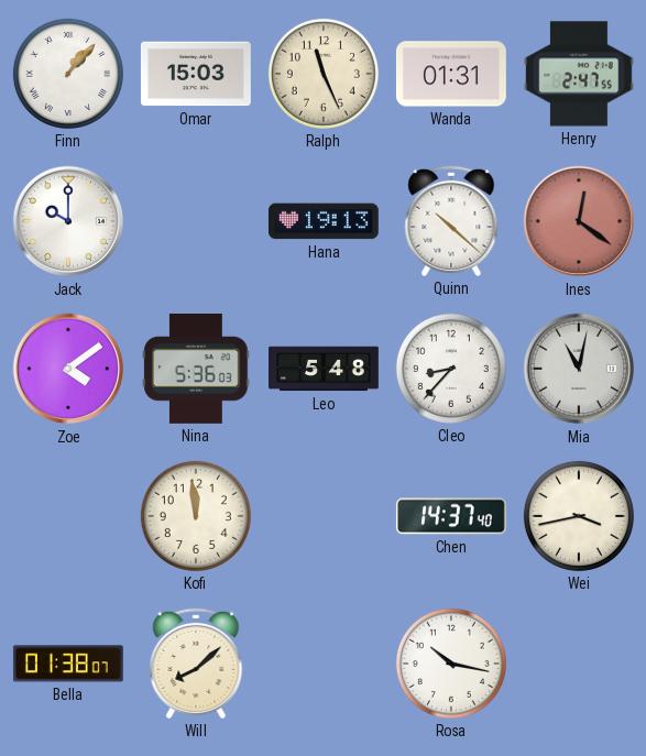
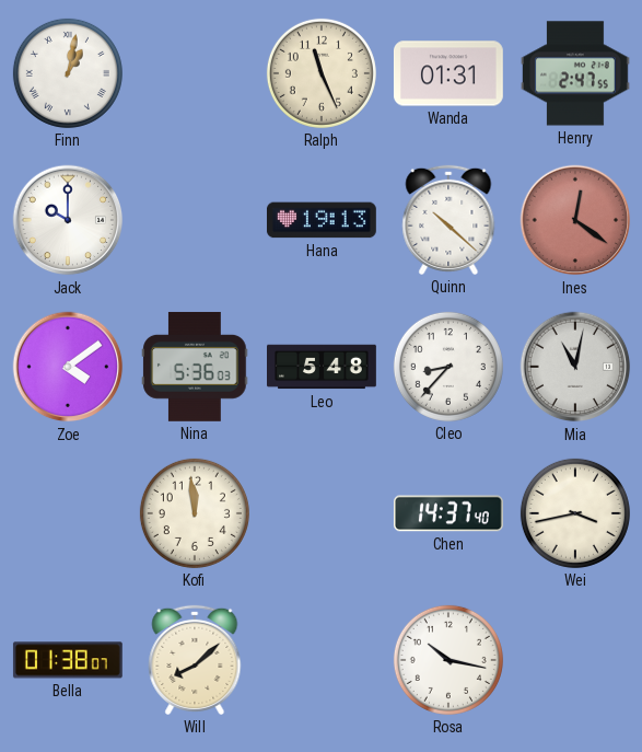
Finn: 1:07 -> 1:02 (68, 73)
Omar: 15:03 -> none (196, 74)
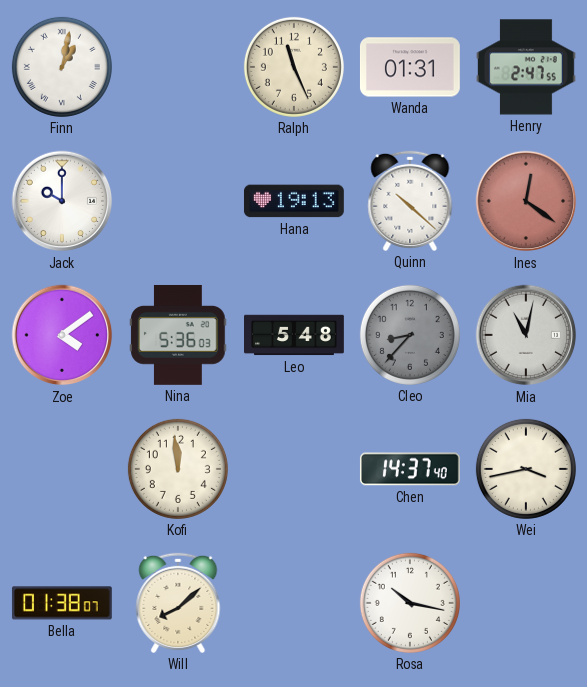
Cleo dial: white -> grey (410, 335)
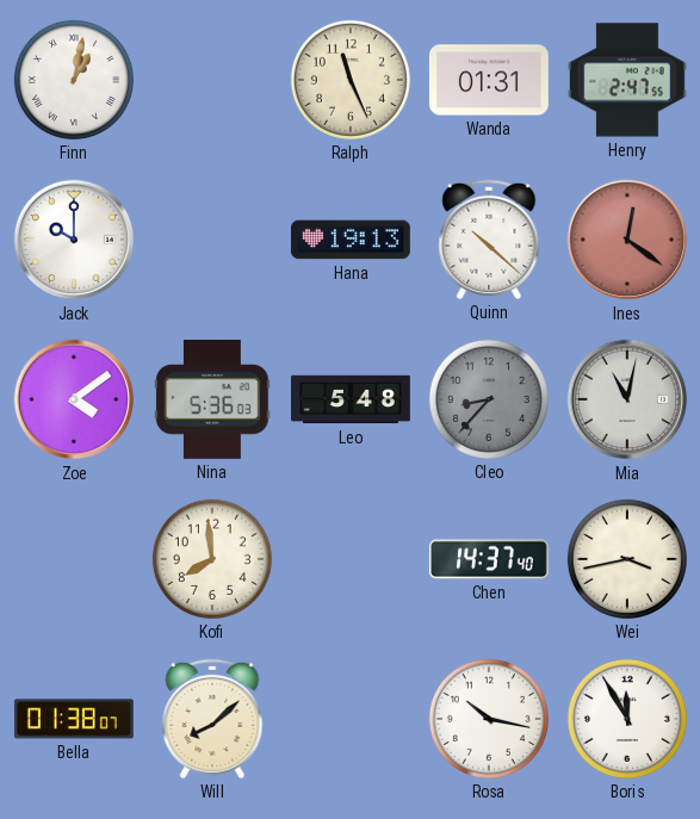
Kofi: 11:59 -> 7:59 (212, 559)
Boris: none -> 11:55 (627, 719)
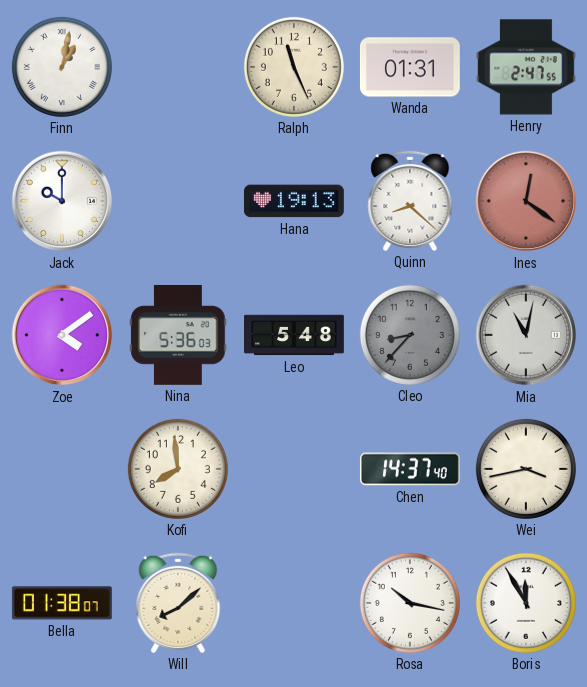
Quinn: 10:22 -> 8:22 (410, 201)
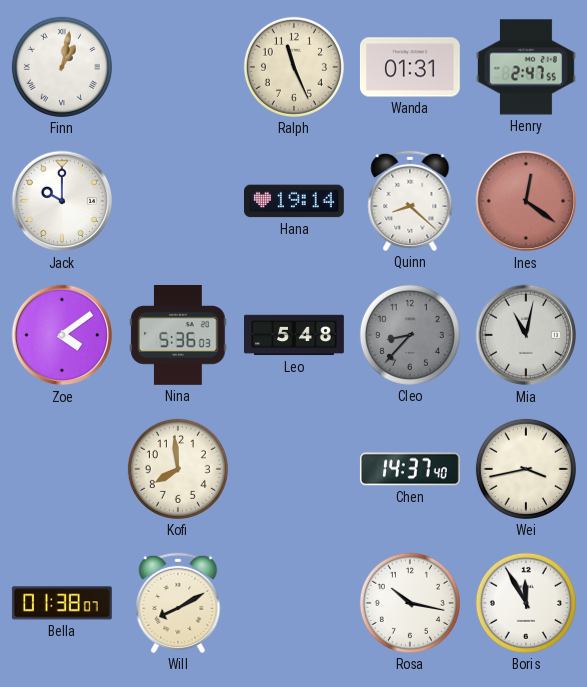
Hana: 19:13 -> 19:14 (294, 201)
Will: 8:08 -> 8:10 (178, 603)
